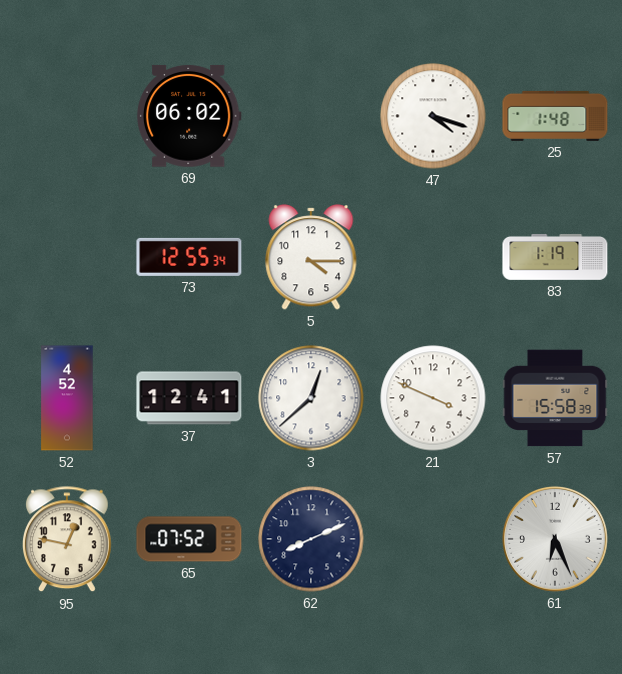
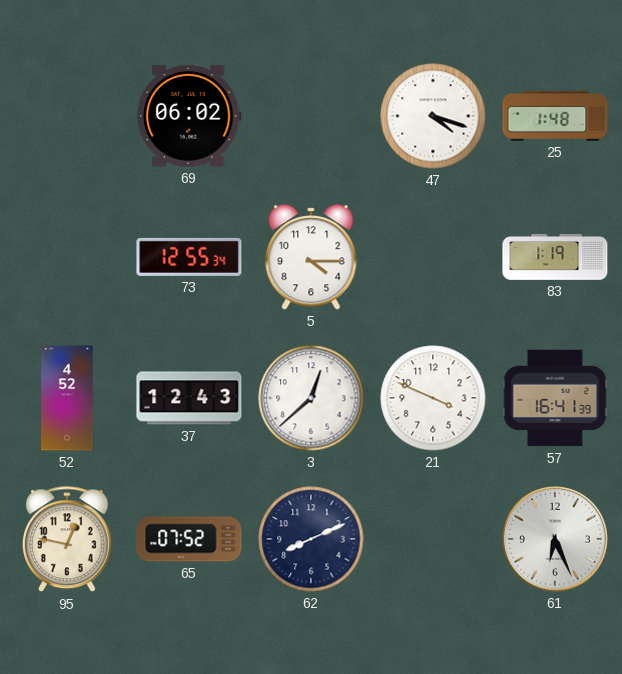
37: 12:41 -> 12:43 (189, 398)
57: 15:58 -> 16:41 (555, 398)
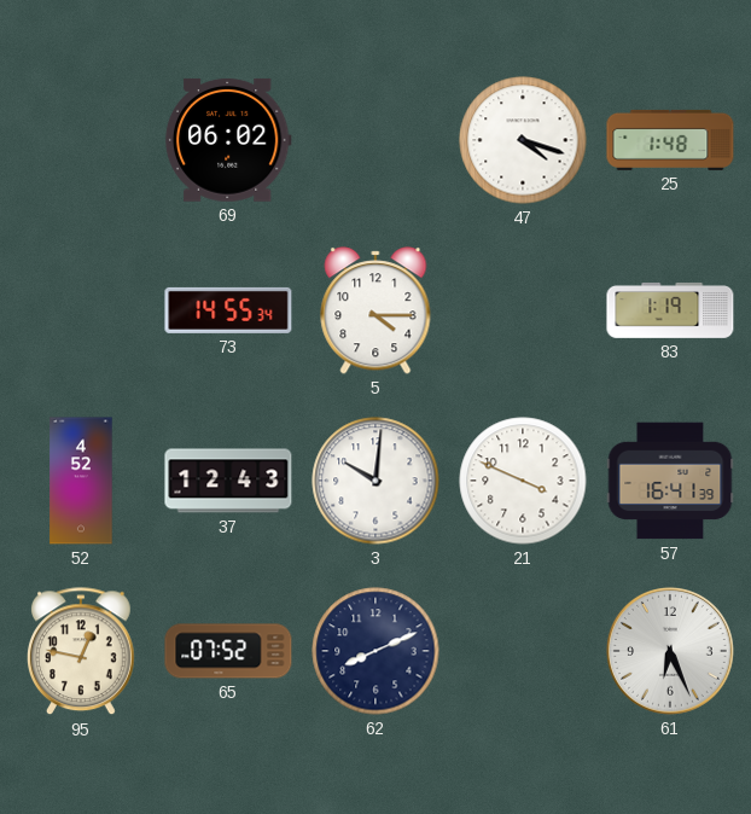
73: 12:55 -> 14:55 (228, 310)
3: 12:38 -> 10:01 (375, 481)
